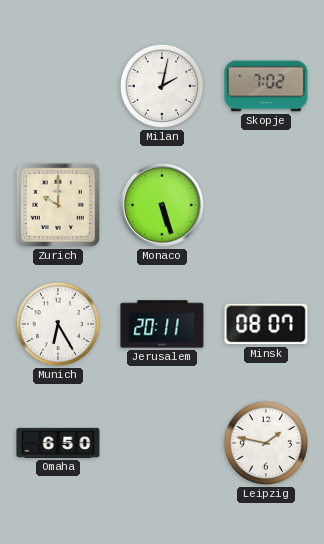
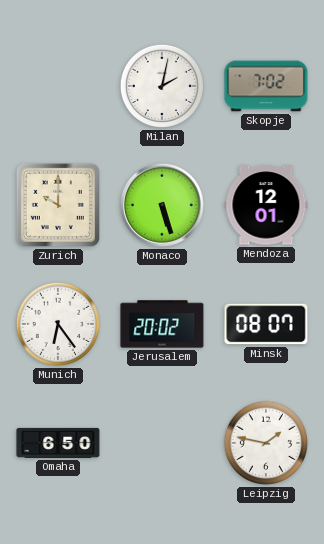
Mendoza: none -> 12:01 (266, 205)
Munich: 6:25 -> 6:24 (58, 324)
Jerusalem: 20:11 -> 20:02 (162, 324)
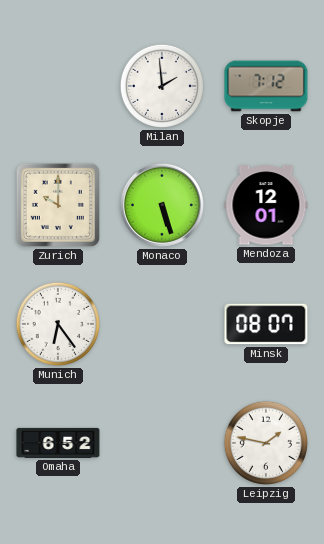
Milan: 2:02 -> 1:59 (162, 86)
Skopje: 7:02 -> 7:12 (266, 86)
Jerusalem: 20:02 -> none (162, 324)
Omaha: 6:50 -> 6:52 (58, 443)
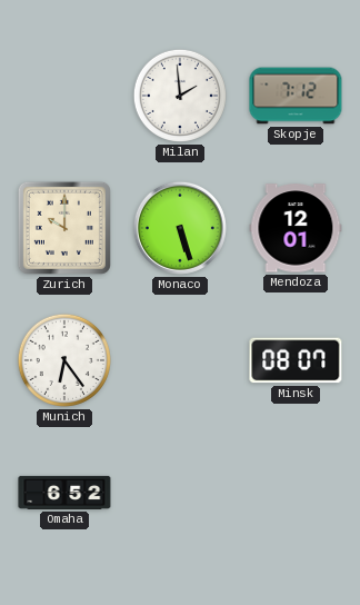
Leipzig: 1:47 -> none (266, 443)
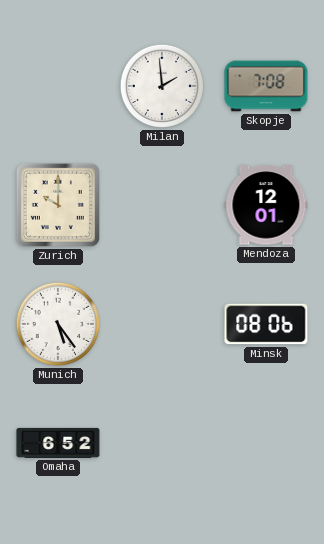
Skopje: 7:12 -> 7:08 (266, 86)
Monaco: 5:27 -> none (180, 228)
Munich: 6:24 -> 5:24 (58, 324)
Minsk: 08:07 -> 08:06 (266, 324)
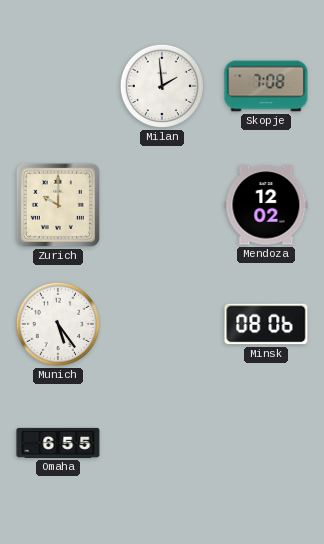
Mendoza: 12:01 -> 12:02 (266, 205)
Omaha: 6:52 -> 6:55 (58, 443)
